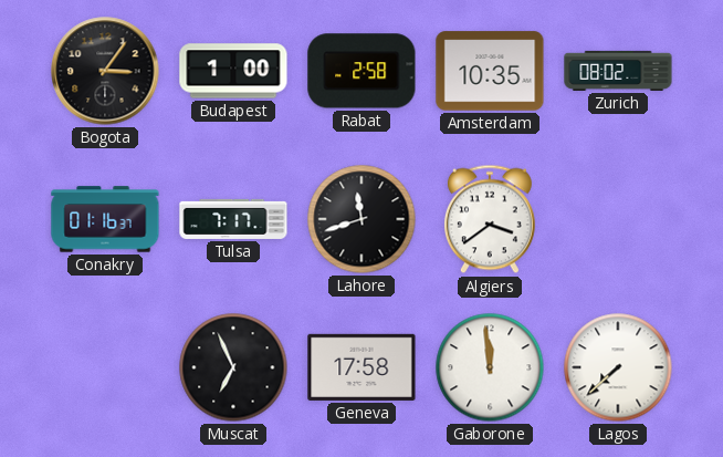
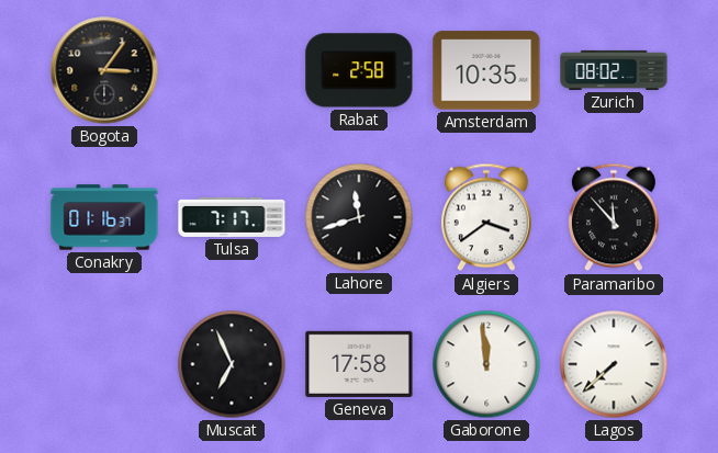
Budapest: 1:00 -> none (233, 71)
Paramaribo: none -> 11:53 (614, 217)
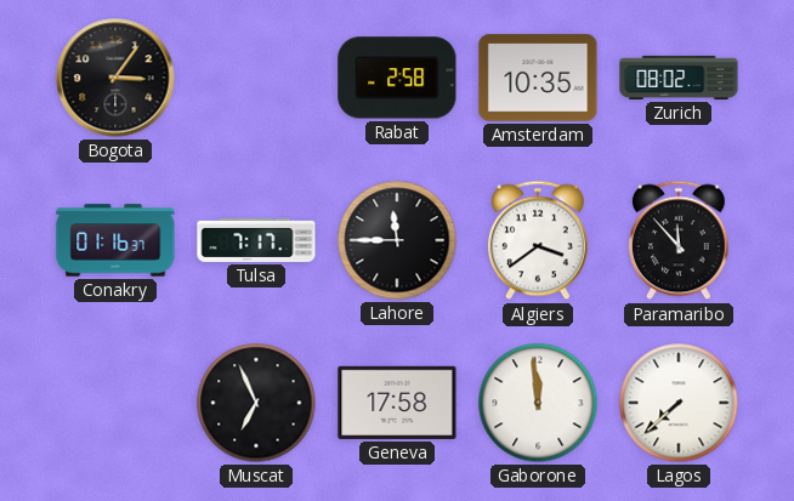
Lahore: 11:42 -> 11:45 (397, 240)
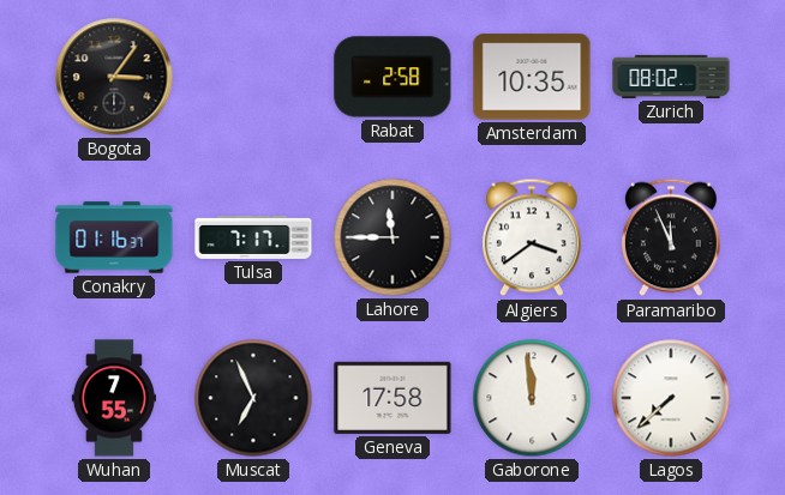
Paramaribo: 11:53 -> 11:56 (671, 237)
Wuhan: none -> 7:55 (113, 398)
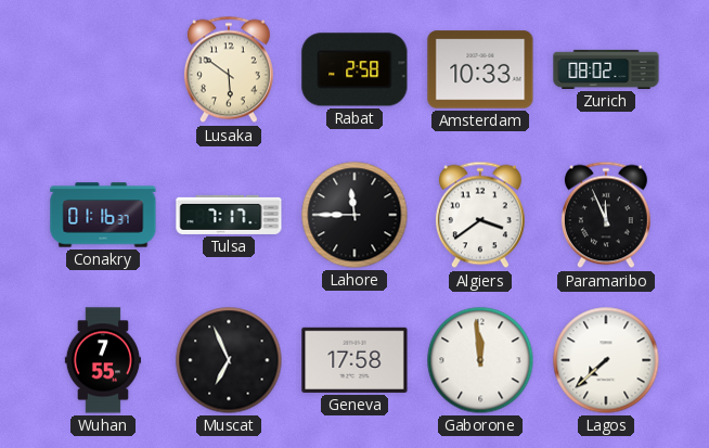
Bogota: 3:06 -> none (114, 77)
Lusaka: none -> 5:51 (229, 69)
Amsterdam: 10:35 -> 10:33 (480, 69)
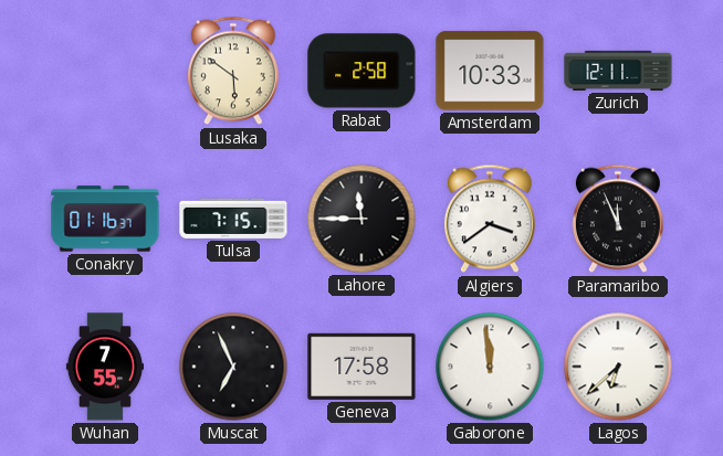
Zurich: 08:02 -> 12:11 (618, 71)
Tulsa: 7:17 -> 7:15 (233, 219)
Lagos: 7:38 -> 6:38 (618, 367)
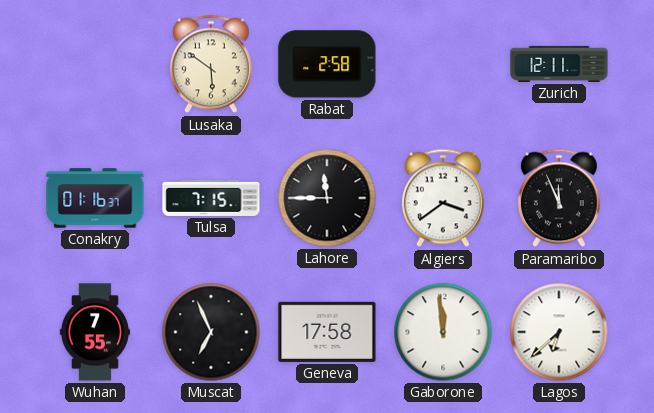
Amsterdam: 10:33 -> none (490, 71)
